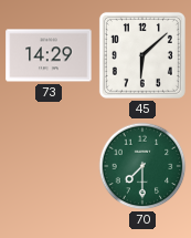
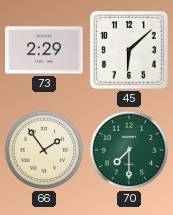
73: 14:29 -> 2:29 (44, 50)
66: none -> 1:54 (44, 150)
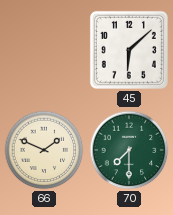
73: 2:29 -> none (44, 50)
66: 1:54 -> 1:49 (44, 150)
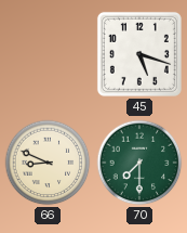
45: 6:08 -> 5:18 (139, 54)
66: 1:49 -> 8:49 (48, 163)
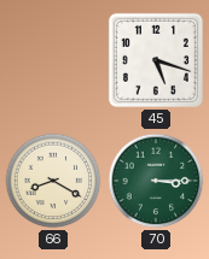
66: 8:49 -> 8:20 (53, 181)
70: 7:30 -> 3:15 (156, 181)
